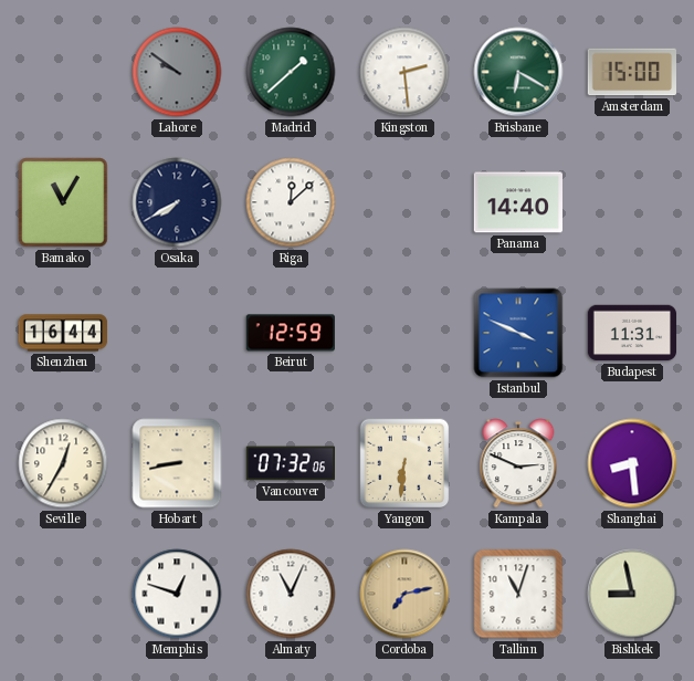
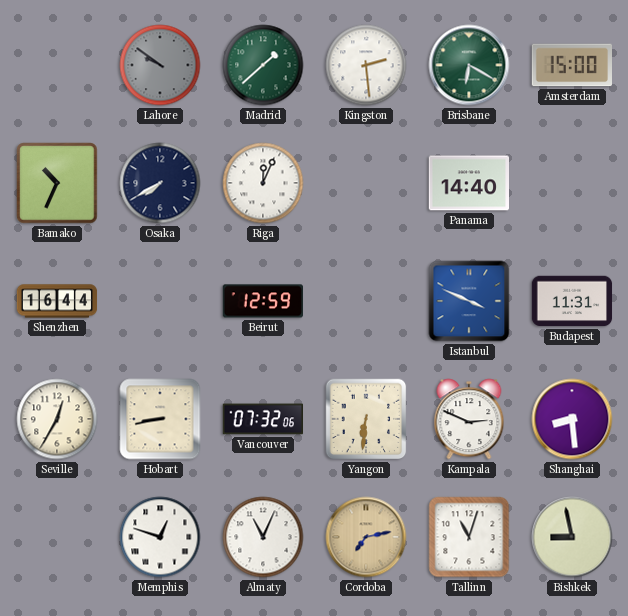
Bamako: 11:05 -> 10:34 (57, 183)
Riga: 12:08 -> 12:04 (263, 183)
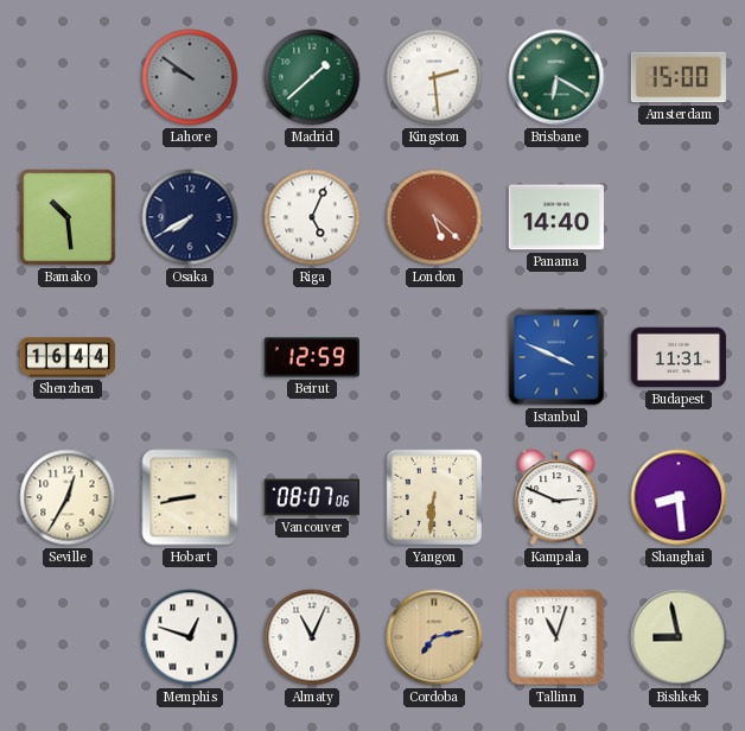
Bamako: 10:34 -> 10:29 (68, 217)
Riga: 12:04 -> 5:04 (312, 217)
London: none -> 5:22 (434, 217)
Vancouver: 07:32 -> 08:07 (311, 497)
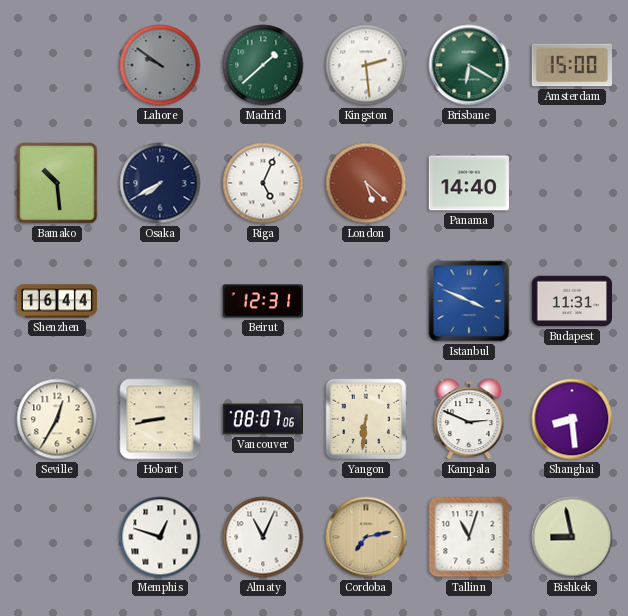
Beirut: 12:59 -> 12:31 (262, 301)
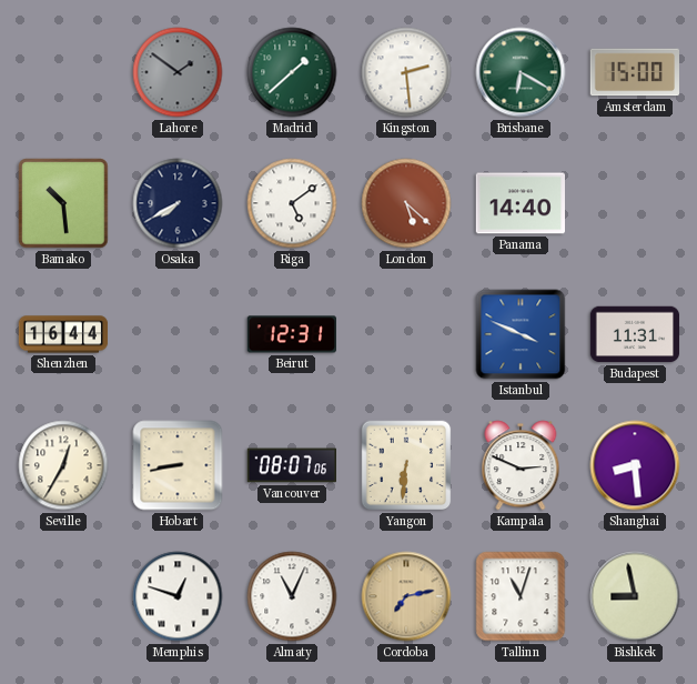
Lahore: 9:51 -> 1:51 (178, 72)
Riga: 5:04 -> 5:09 (292, 203)
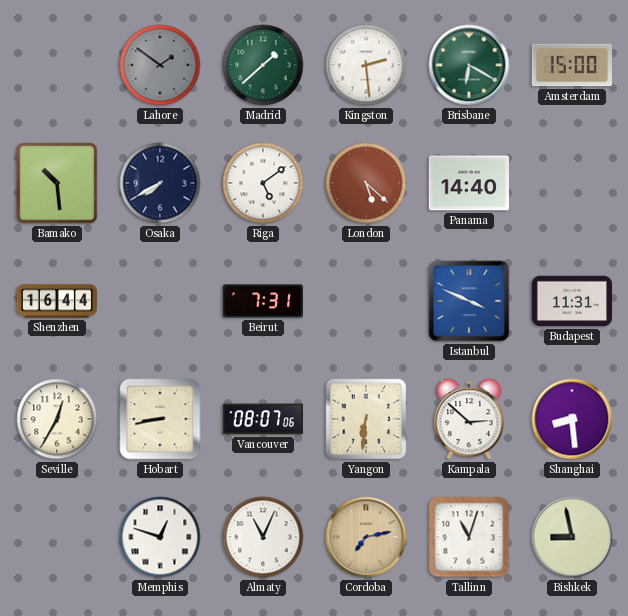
Beirut: 12:31 -> 7:31 (262, 301)
Kampala: 2:49 -> 2:52 (469, 419)
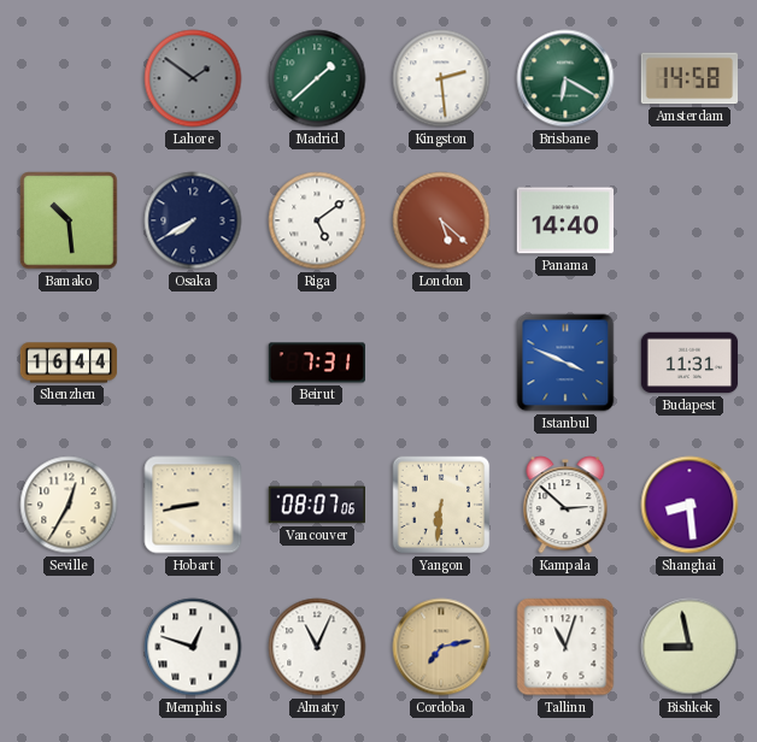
Amsterdam: 15:00 -> 14:58 (688, 78)
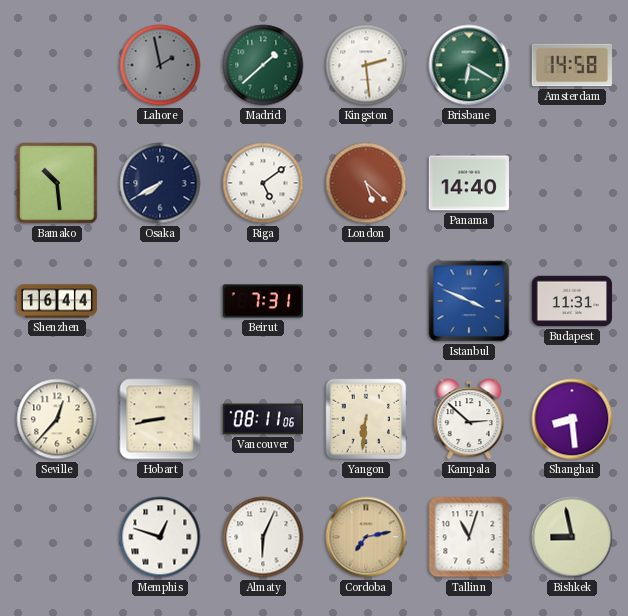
Lahore: 1:51 -> 1:58 (160, 65)
Seville: 12:35 -> 12:37 (57, 419)
Vancouver: 08:07 -> 08:11 (262, 419)
Almaty: 11:04 -> 6:04 (263, 537)
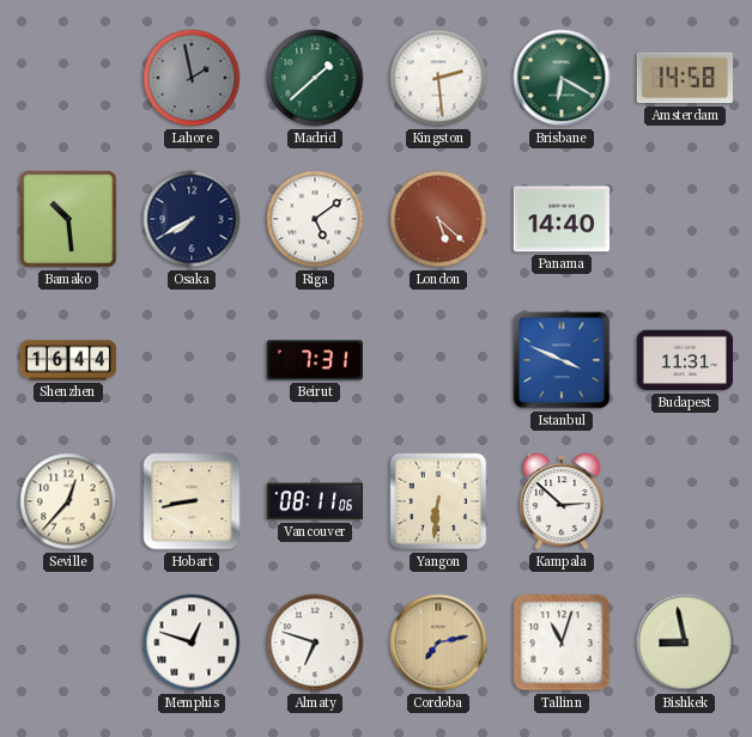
Shanghai: 8:29 -> none (572, 419)
Almaty: 6:04 -> 6:48 (315, 642)
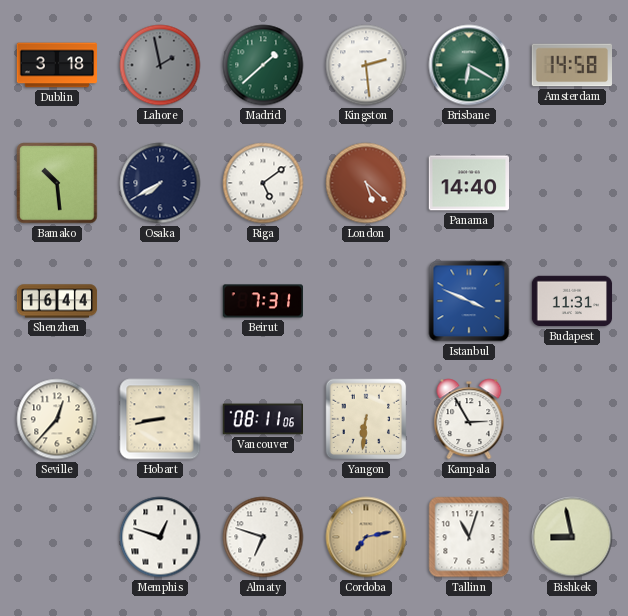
Dublin: none -> 3:18 (57, 65)
Kampala: 2:52 -> 2:55 (469, 419)
